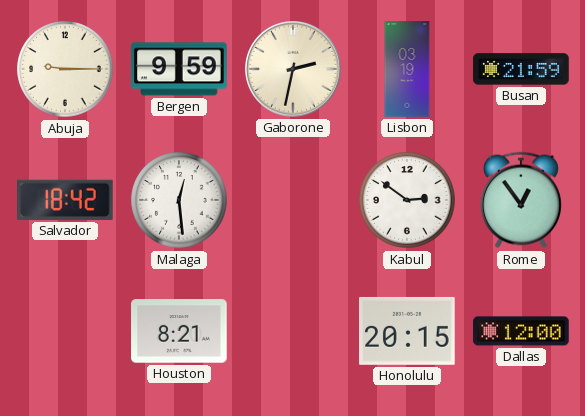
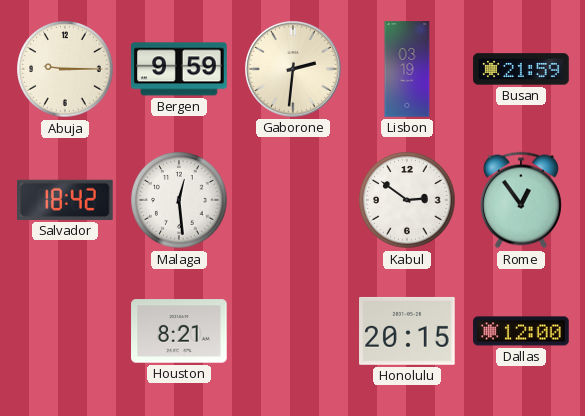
Gaborone: 2:32 -> 2:31 (294, 70)
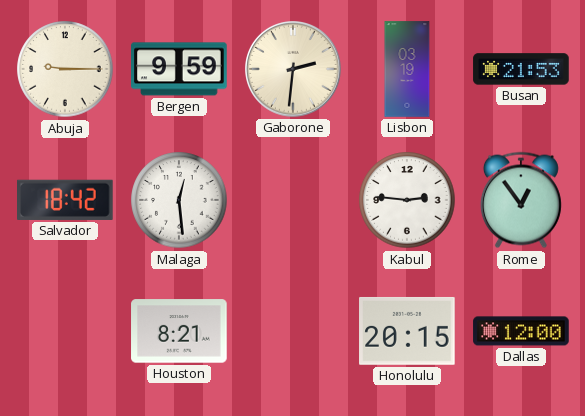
Busan: 21:59 -> 21:53 (521, 69)
Kabul: 2:51 -> 2:46 (407, 200)
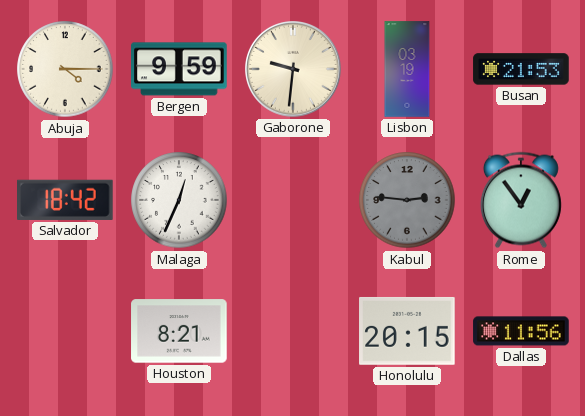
Abuja: 9:15 -> 4:15 (65, 69)
Gaborone: 2:31 -> 9:31 (294, 70)
Malaga: 12:29 -> 12:34 (179, 200)
Kabul dial: white -> grey (407, 200)
Dallas: 12:00 -> 11:56 (521, 331)
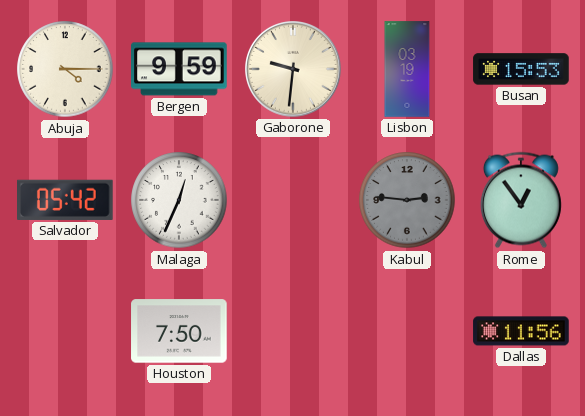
Busan: 21:53 -> 15:53 (521, 69)
Salvador: 18:42 -> 05:42 (66, 200)
Houston: 8:21 -> 7:50 (179, 331)
Honolulu: 20:15 -> none (407, 331)
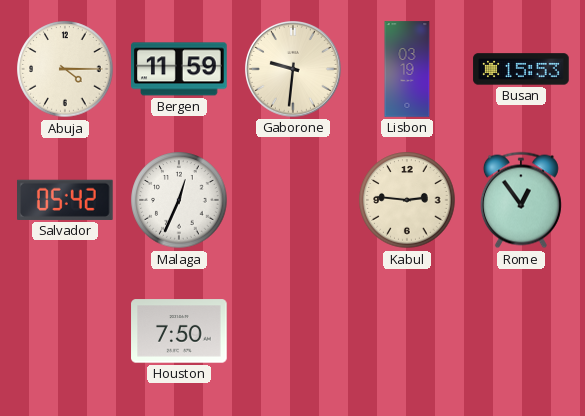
Bergen: 9:59 -> 11:59 (179, 69)
Kabul dial: grey -> cream (407, 200)
Dallas: 11:56 -> none (521, 331)
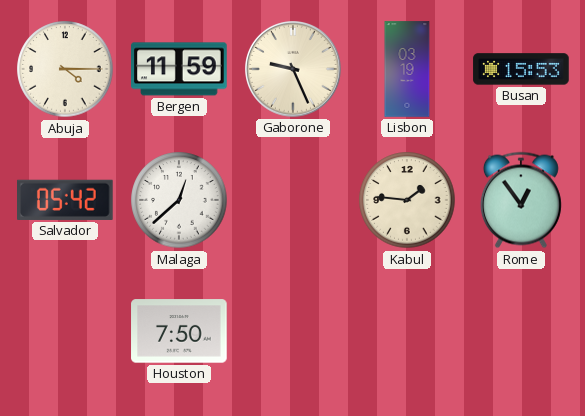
Gaborone: 9:31 -> 9:26 (294, 70)
Malaga: 12:34 -> 12:38 (179, 200)
Kabul: 2:46 -> 1:46 (407, 200)
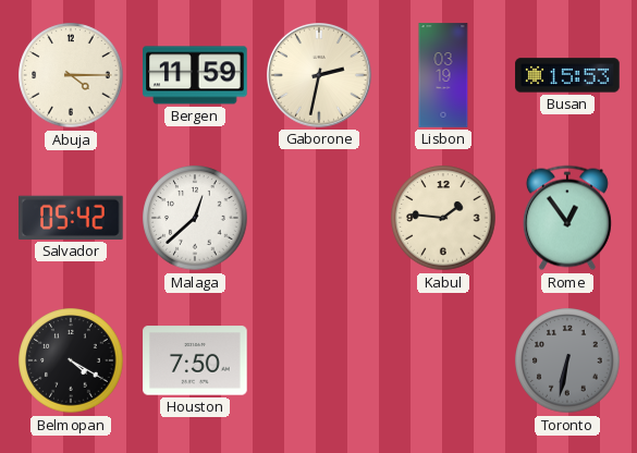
Gaborone: 9:26 -> 2:32 (320, 76)
Belmopan: none -> 4:20 (71, 360)
Toronto: none -> 6:32 (567, 360)
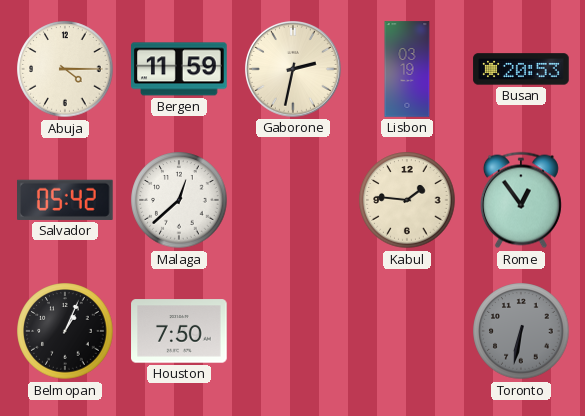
Busan: 15:53 -> 20:53 (521, 69)
Belmopan: 4:20 -> 1:04 (65, 331)
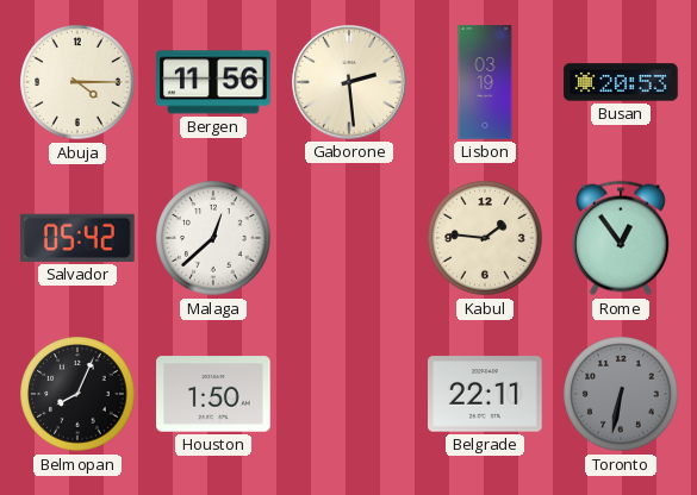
Bergen: 11:59 -> 11:56 (213, 82)
Gaborone: 2:32 -> 2:29 (350, 83)
Belmopan: 1:04 -> 8:04 (77, 394)
Houston: 7:50 -> 1:50 (213, 394)
Belgrade: none -> 22:11 (485, 394)
